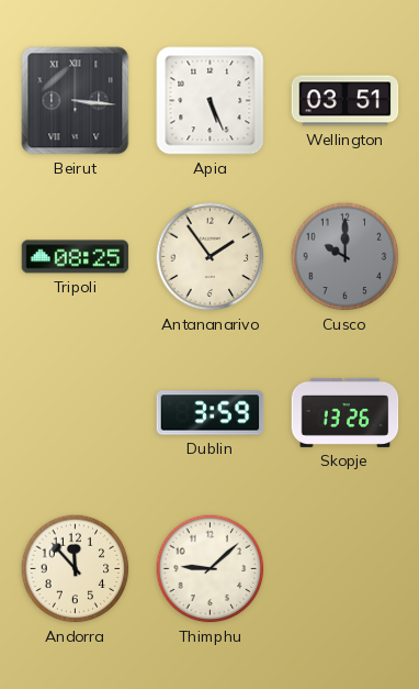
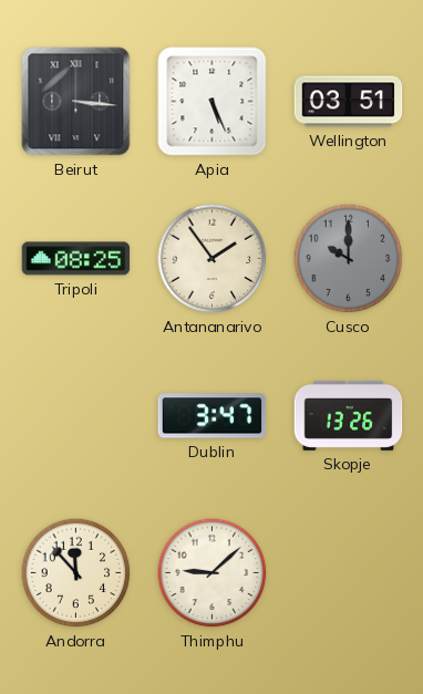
Dublin: 3:59 -> 3:47 (213, 416)
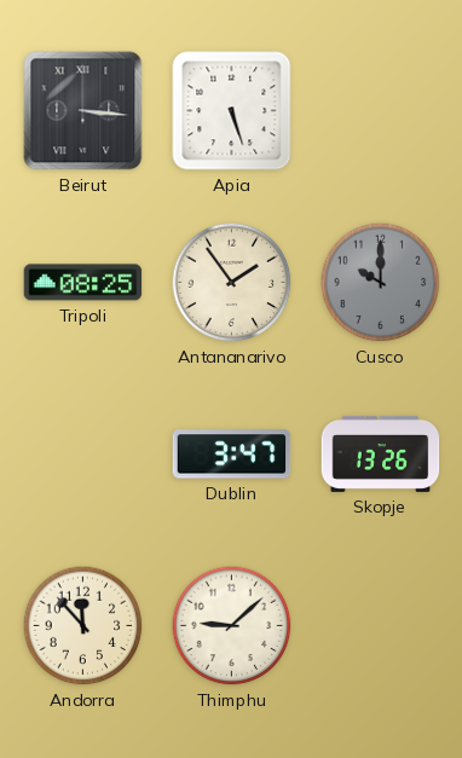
Apia: 5:26 -> 5:27 (232, 111)
Wellington: 03:51 -> none (349, 102)
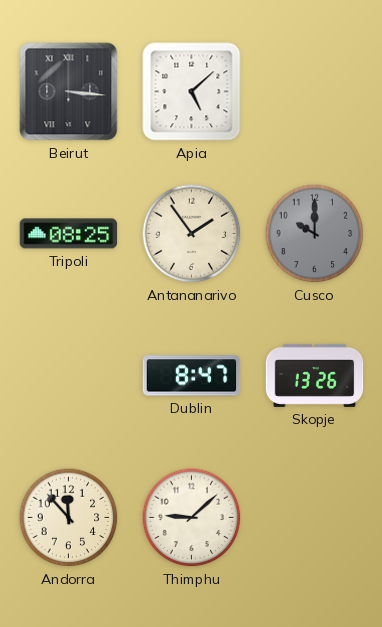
Apia: 5:27 -> 5:08 (192, 92)
Dublin: 3:47 -> 8:47 (192, 376)
